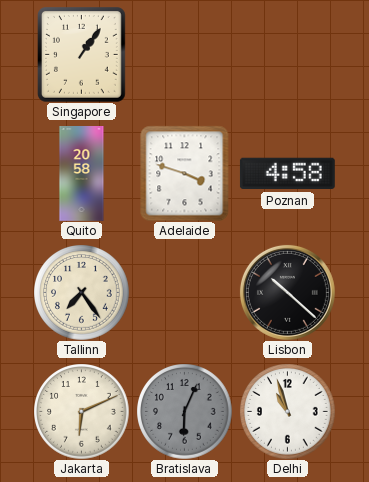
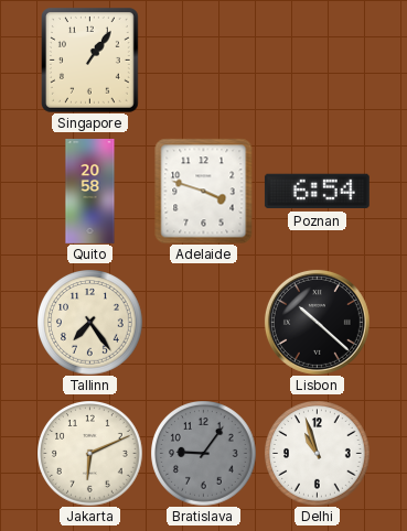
Poznan: 4:58 -> 6:54 (317, 192)
Bratislava: 6:04 -> 9:06 (203, 453)
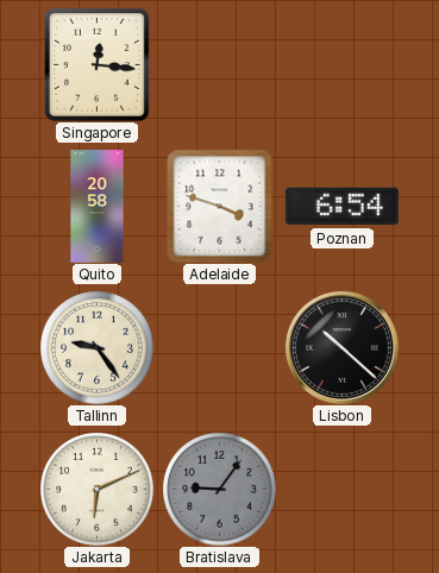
Singapore: 1:06 -> 12:16 (98, 65)
Tallinn: 7:24 -> 9:24 (96, 347)
Delhi: 10:57 -> none (317, 453)
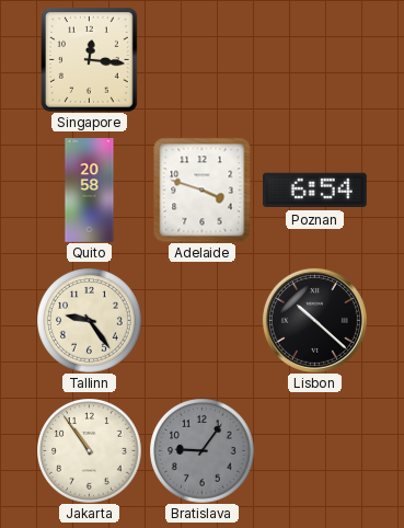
Jakarta: 6:11 -> 10:54 (89, 450)
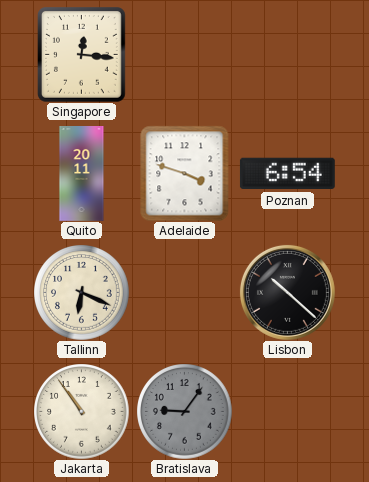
Quito: 20:58 -> 20:11 (82, 174)
Tallinn: 9:24 -> 6:19 (81, 292)
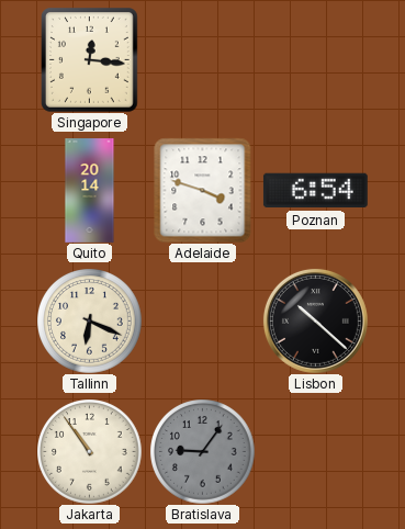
Quito: 20:11 -> 20:14 (90, 191)
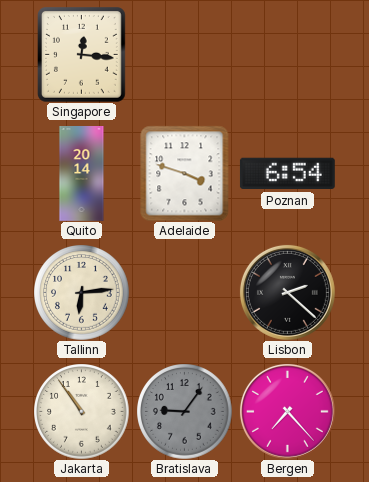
Tallinn: 6:19 -> 6:14 (81, 292)
Lisbon: 10:22 -> 2:22 (287, 292)
Bergen: none -> 7:23 (287, 411)
